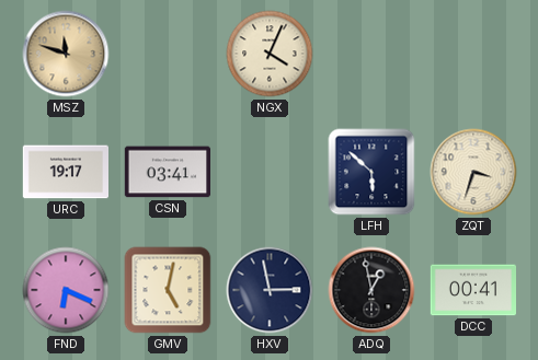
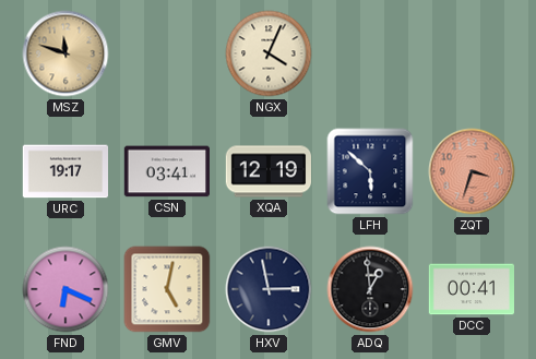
XQA: none -> 12:19 (267, 171)
ZQT dial: cream -> salmon (472, 171)
ADQ: 12:58 -> 12:59 (370, 289)
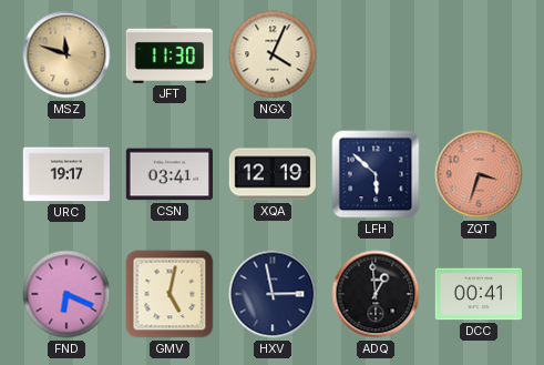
JFT: none -> 11:30 (168, 54)
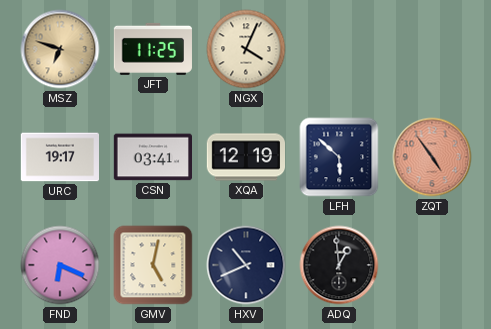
MSZ: 11:48 -> 6:48 (60, 49)
JFT: 11:30 -> 11:25 (152, 49)
ZQT: 3:33 -> 4:54 (432, 157)
HXV: 2:58 -> 10:41 (246, 265)
DCC: 00:41 -> none (478, 294)
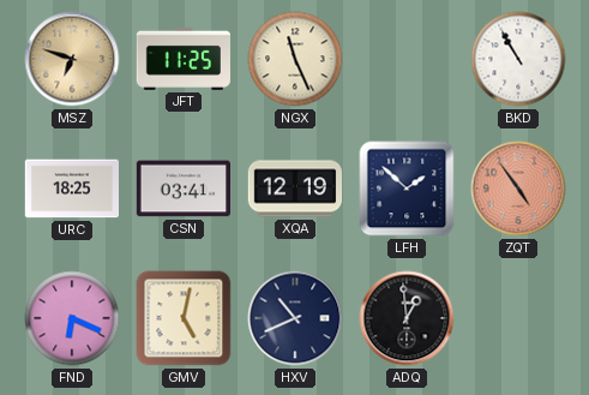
NGX: 4:04 -> 11:26 (295, 59)
BKD: none -> 10:55 (518, 59)
URC: 19:17 -> 18:25 (71, 188)
LFH: 5:52 -> 1:52 (407, 188)
